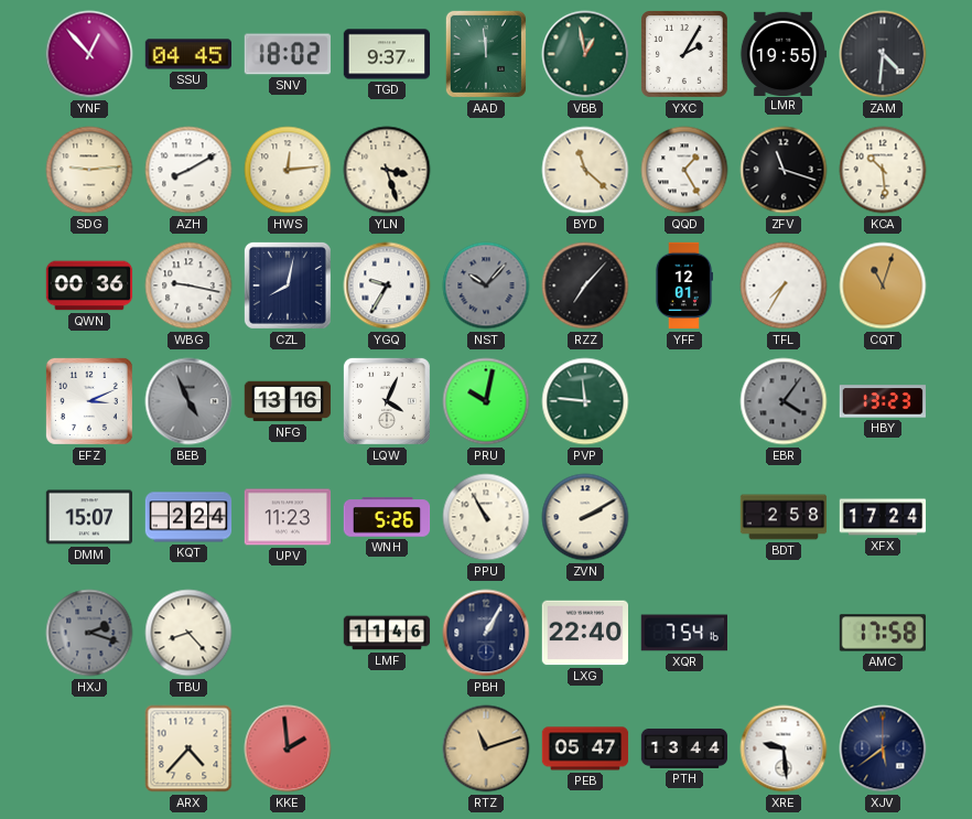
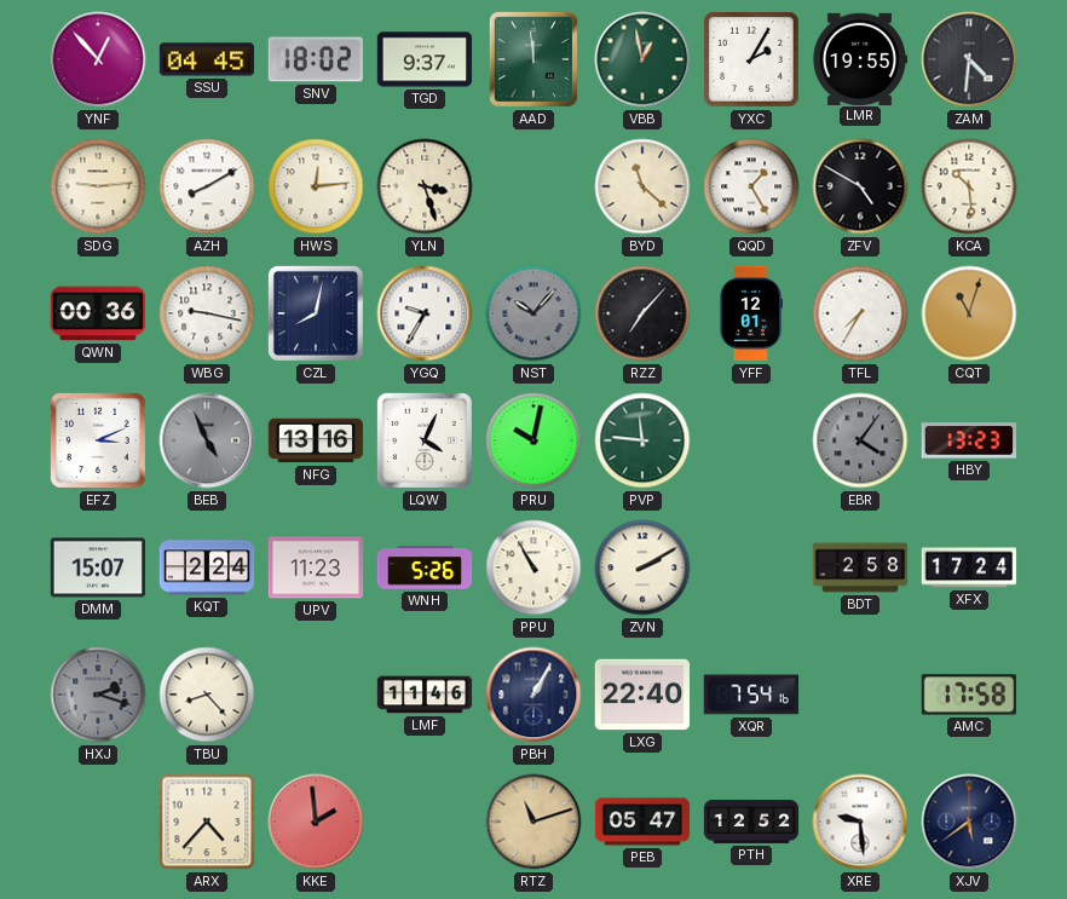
ZFV: 11:18 -> 4:50 (860, 186)
PTH: 13:44 -> 12:52 (751, 822)
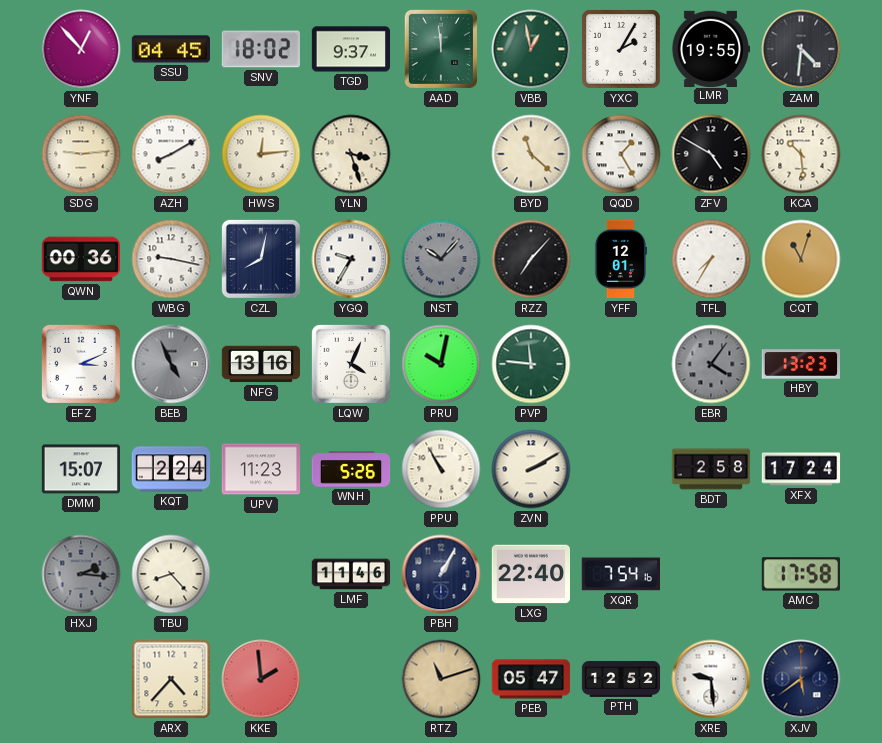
HXJ: 2:18 -> 2:16 (81, 574)
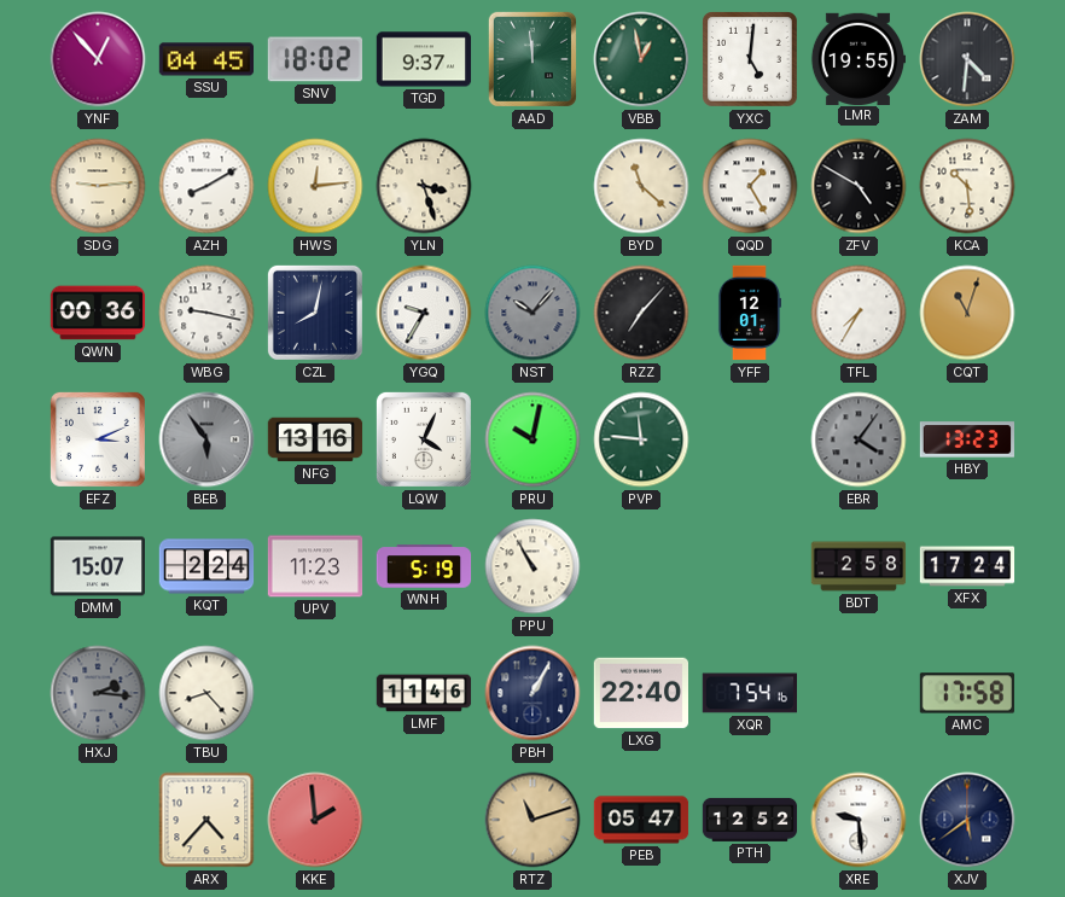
YXC: 2:05 -> 5:01 (751, 60)
BEB: 4:56 -> 5:54 (206, 439)
WNH: 5:26 -> 5:19 (424, 566)
ZVN: 2:10 -> none (531, 469)
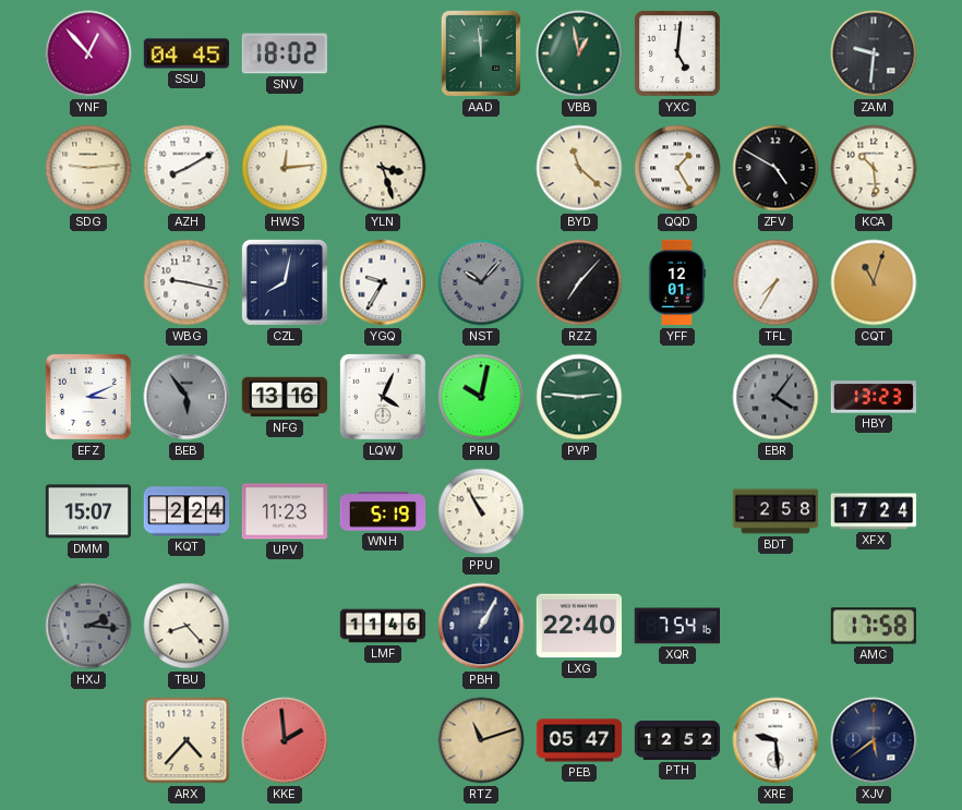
TGD: 9:37 -> none (424, 59)
LMR: 19:55 -> none (857, 58)
ZAM: 4:31 -> 9:31 (874, 53)
QWN: 00:36 -> none (98, 313)
PVP: 11:46 -> 2:46 (579, 397)
